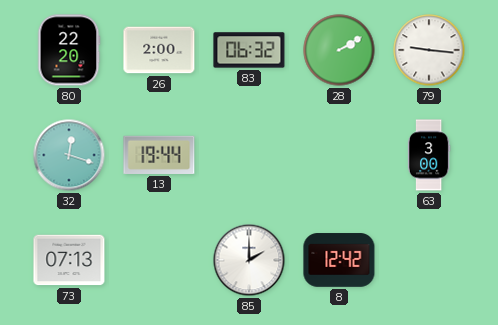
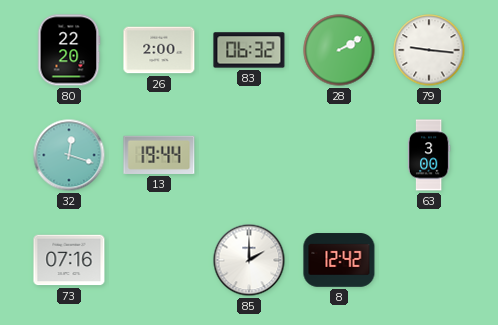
73: 07:13 -> 07:16 (69, 260)
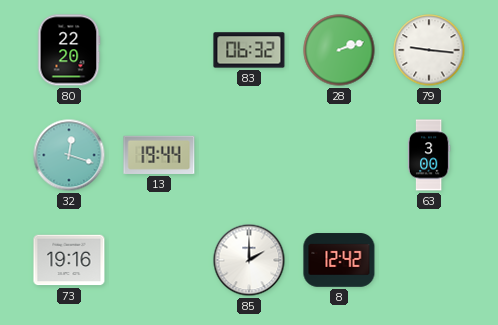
26: 2:00 -> none (159, 50)
28: 2:10 -> 2:12 (339, 50)
73: 07:16 -> 19:16 (69, 260)
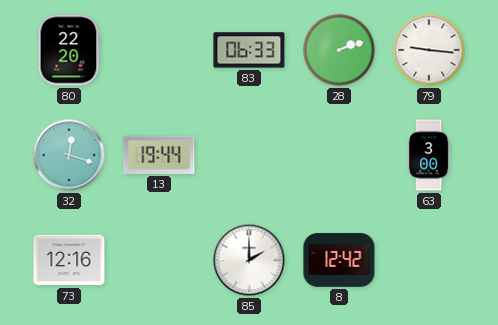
83: 06:32 -> 06:33 (249, 50)
73: 19:16 -> 12:16 (69, 260)
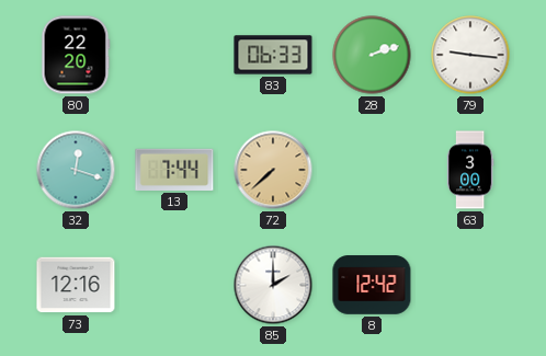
13: 19:44 -> 7:44 (174, 170)
72: none -> 7:38 (273, 170)
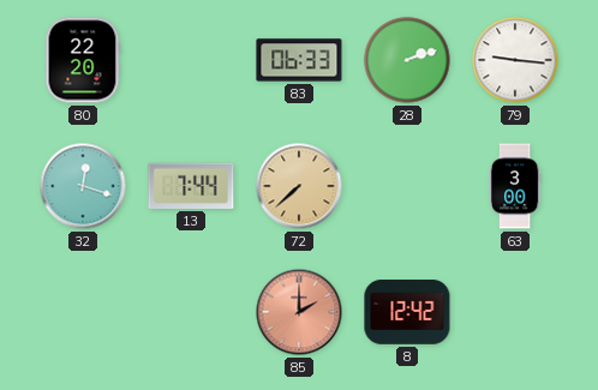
73: 12:16 -> none (76, 285)
85 dial: white -> salmon (299, 312)
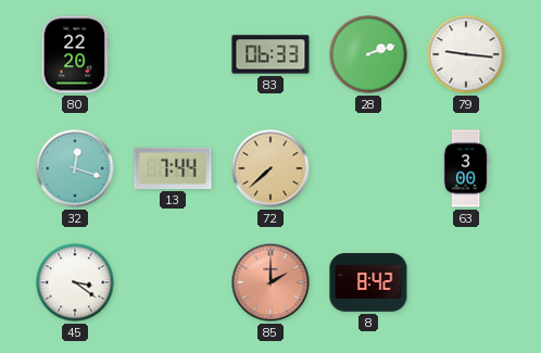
45: none -> 3:21 (75, 282)
8: 12:42 -> 8:42 (368, 282)
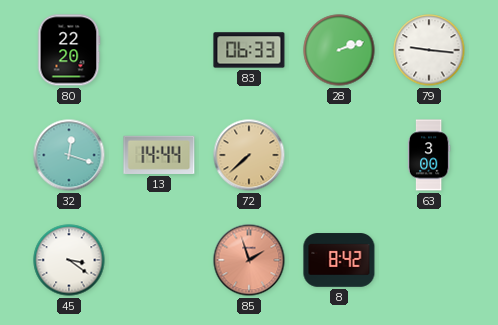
13: 7:44 -> 14:44 (159, 155)
85: 2:00 -> 1:57 (249, 260)
